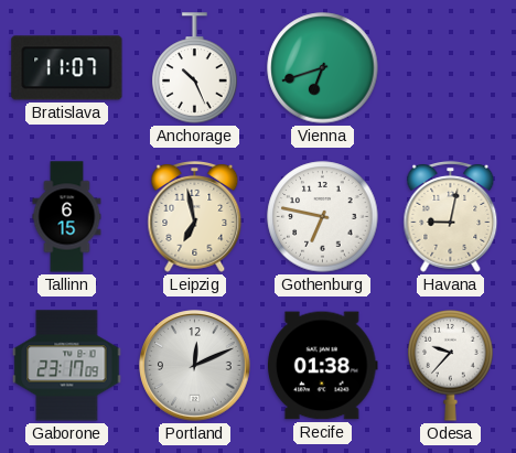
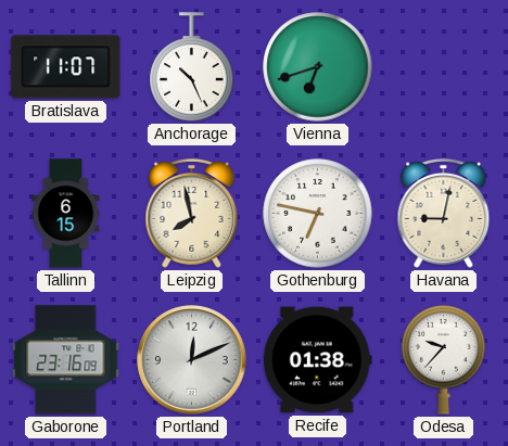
Leipzig: 6:58 -> 7:58 (192, 214)
Gaborone: 23:17 -> 23:16 (66, 360)
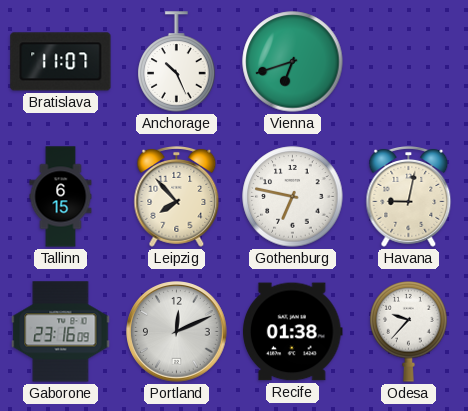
Leipzig: 7:58 -> 7:53 (177, 197)
